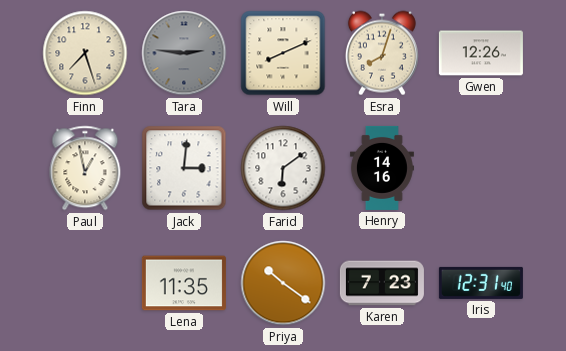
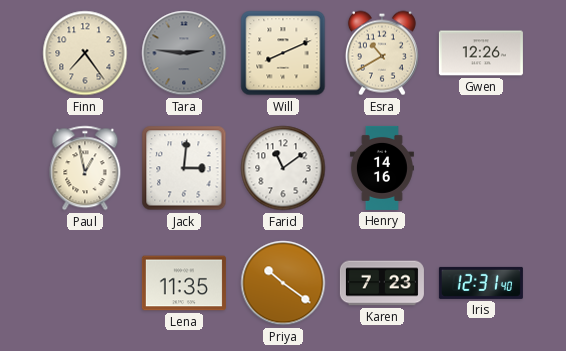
Finn: 7:27 -> 7:24 (85, 53)
Esra: 8:03 -> 10:40 (382, 53)
Farid: 6:09 -> 11:09 (283, 168)
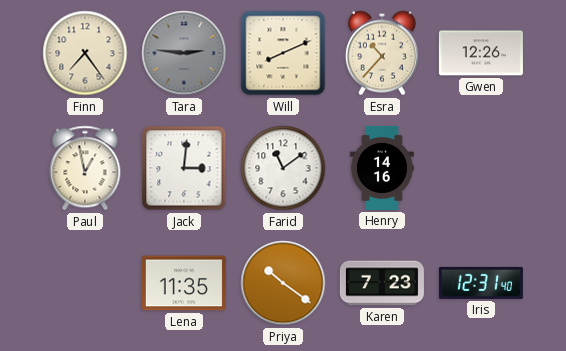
Esra: 10:40 -> 10:37 (382, 53)
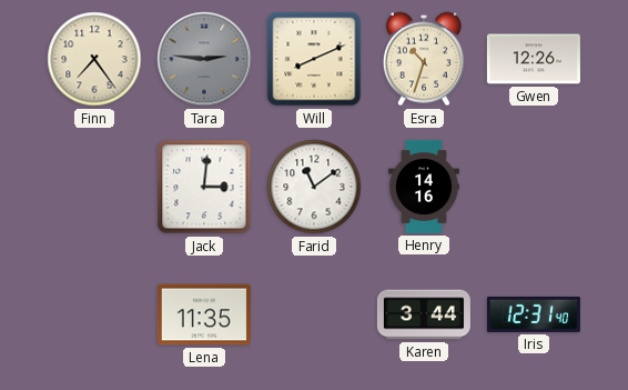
Esra: 10:37 -> 10:33 (424, 59)
Paul: 12:58 -> none (85, 168)
Priya: 10:21 -> none (283, 283)
Karen: 7:23 -> 3:44 (424, 314)
